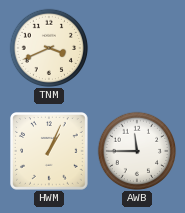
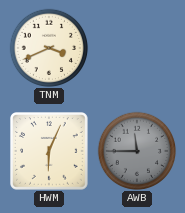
HWM: 1:04 -> 6:04 (50, 152)
AWB dial: white -> grey (137, 151)
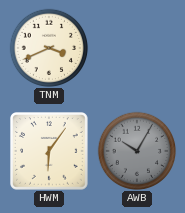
HWM: 6:04 -> 6:06 (50, 152)
AWB: 11:45 -> 10:05 (137, 151)
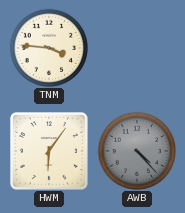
TNM: 3:41 -> 3:46 (49, 48)
AWB: 10:05 -> 4:23 (137, 151)
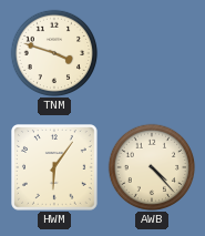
TNM: 3:46 -> 3:48 (54, 53)
AWB dial: grey -> cream (152, 167)
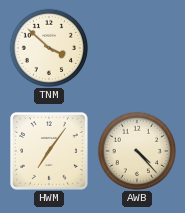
TNM: 3:48 -> 3:52 (49, 48)
HWM: 6:06 -> 7:06 (50, 152)
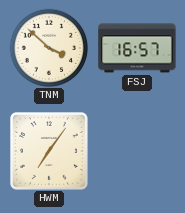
FSJ: none -> 16:57 (137, 48)
AWB: 4:23 -> none (137, 151)
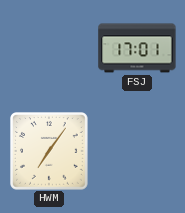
TNM: 3:52 -> none (49, 48)
FSJ: 16:57 -> 17:01 (137, 48)
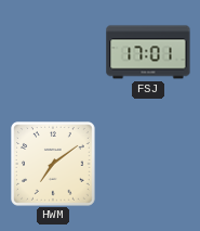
HWM: 7:06 -> 7:09 (54, 165)
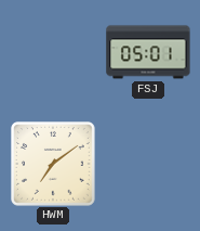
FSJ: 17:01 -> 05:01 (148, 52)
